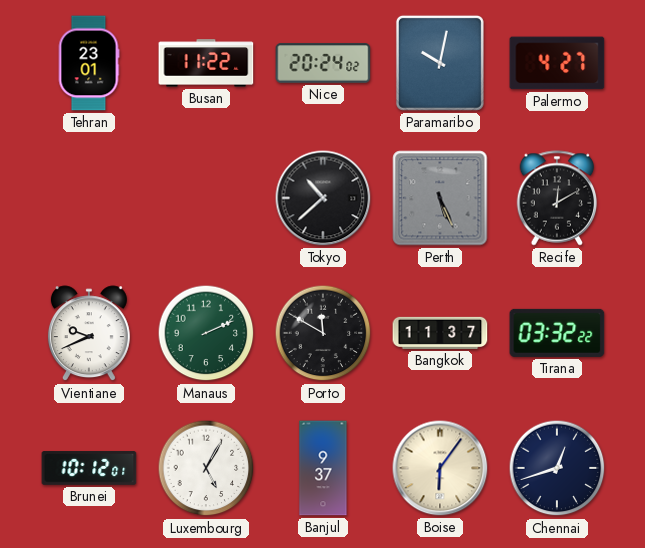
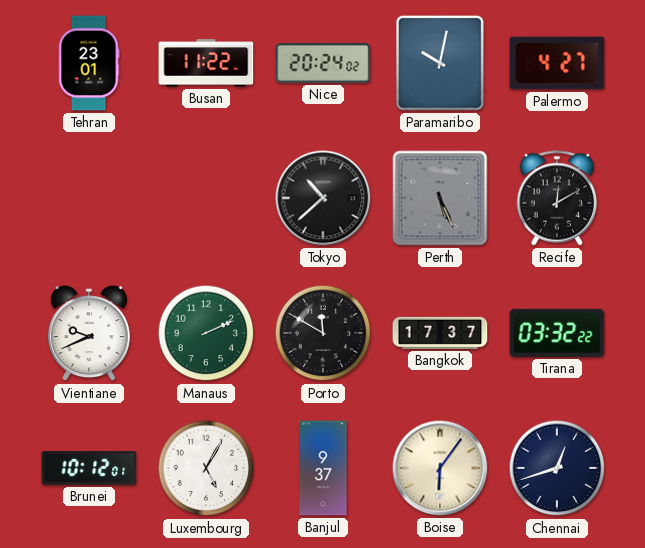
Bangkok: 11:37 -> 17:37 (440, 333)
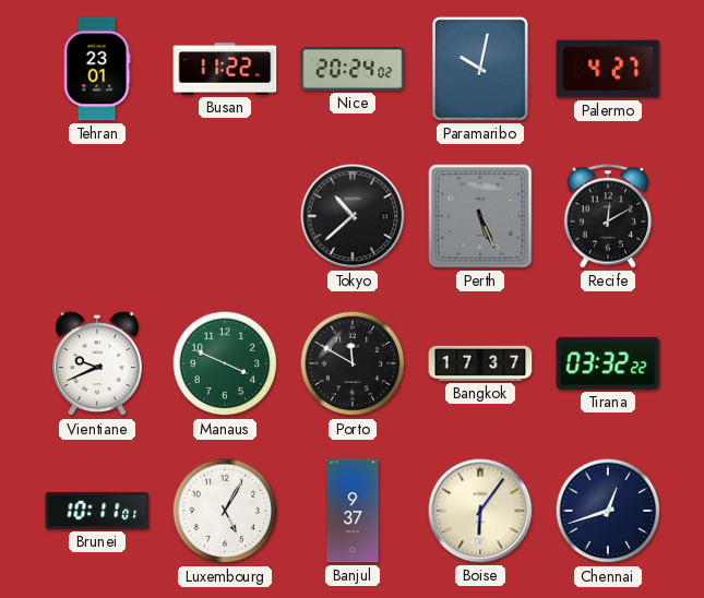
Manaus: 2:11 -> 3:49 (225, 363)
Brunei: 10:12 -> 10:11 (97, 511)
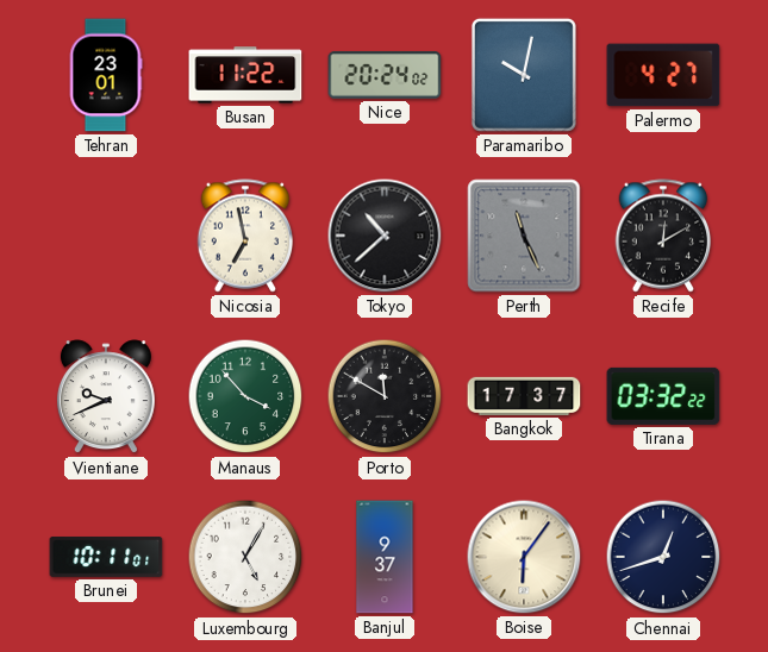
Nicosia: none -> 6:58 (245, 236)
Perth: 5:26 -> 11:26 (524, 236)
Manaus: 3:49 -> 3:53 (245, 396)
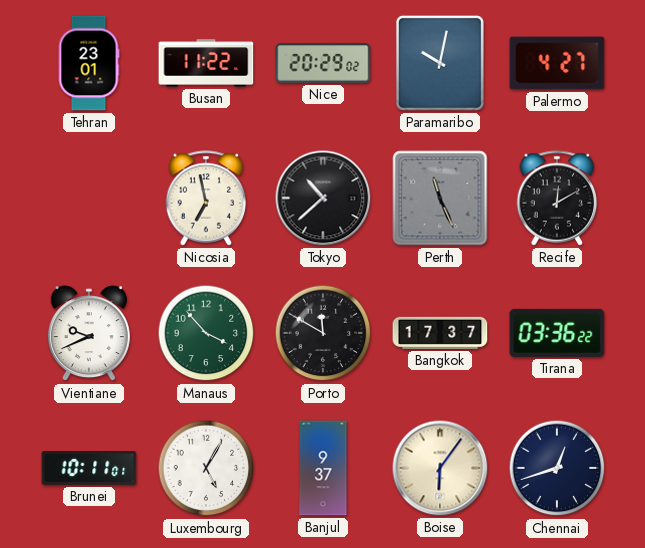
Nice: 20:24 -> 20:29 (323, 63)
Tirana: 03:32 -> 03:36 (557, 333)
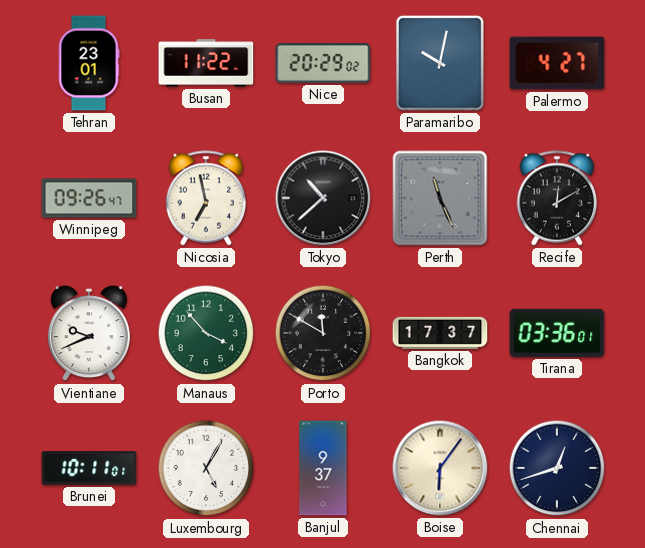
Winnipeg: none -> 09:26 (89, 198)
Tirana: 03:36:22 -> 03:36:01 (557, 333)
